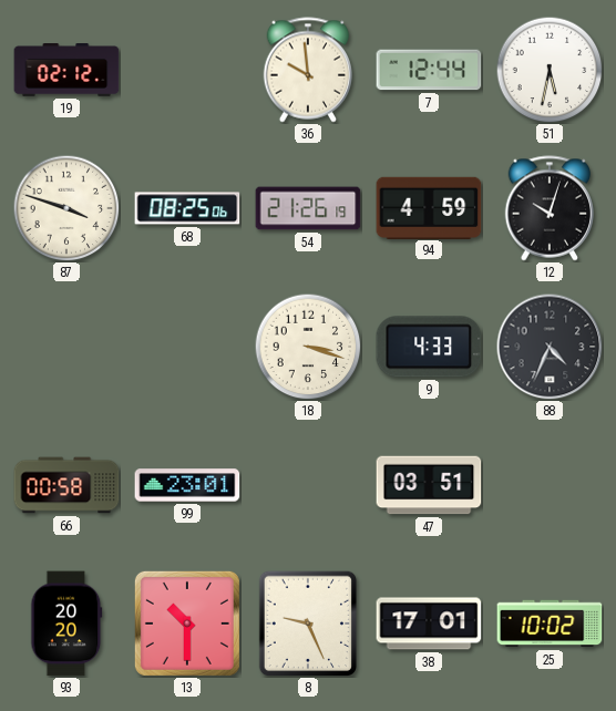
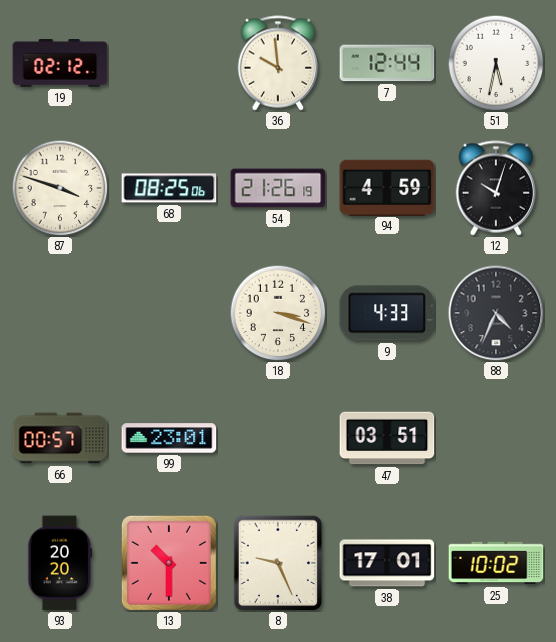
66: 00:58 -> 00:57 (60, 438)
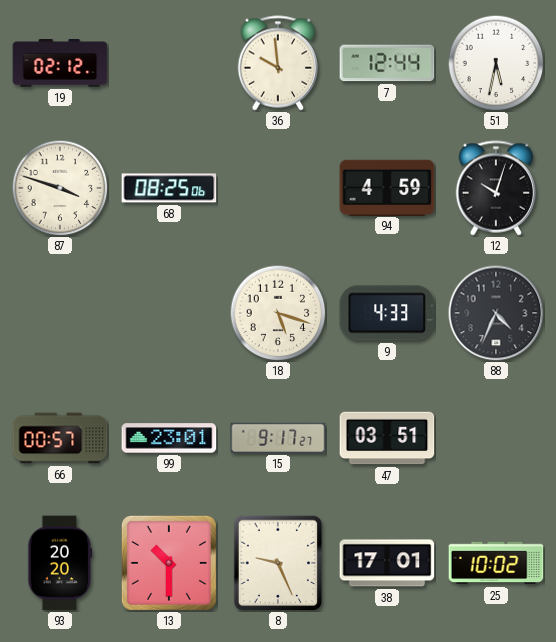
54: 21:26 -> none (278, 188)
18: 3:18 -> 5:18 (278, 313)
15: none -> 9:17 (278, 438)
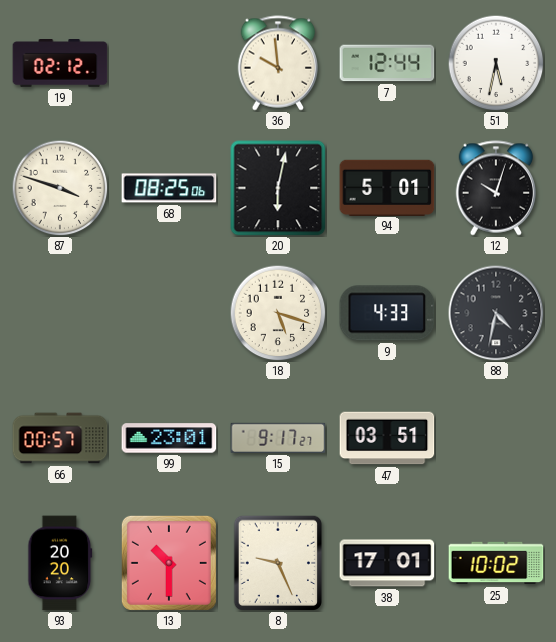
20: none -> 6:02 (278, 188)
94: 4:59 -> 5:01 (387, 187)
88: 4:34 -> 4:32 (496, 313)
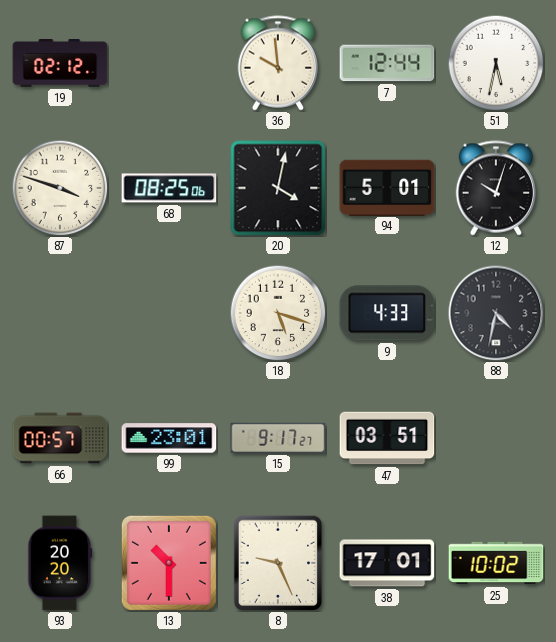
20: 6:02 -> 4:02 (278, 188)
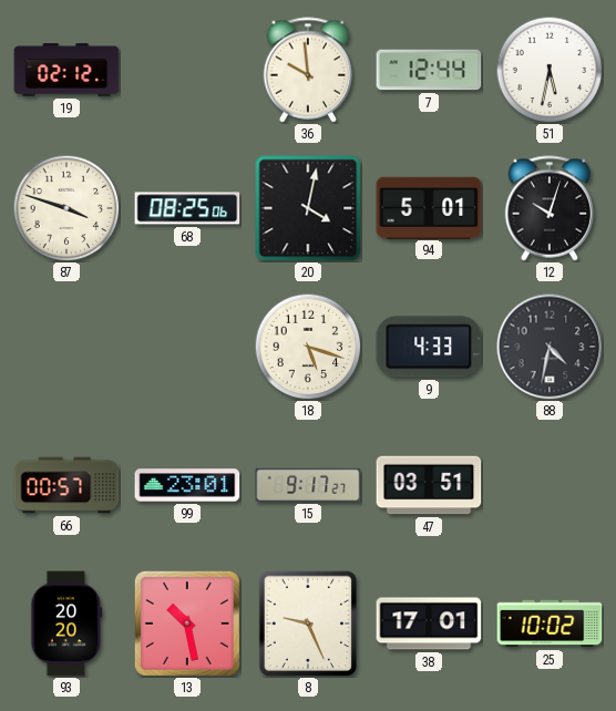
13: 10:30 -> 10:28 (187, 624)
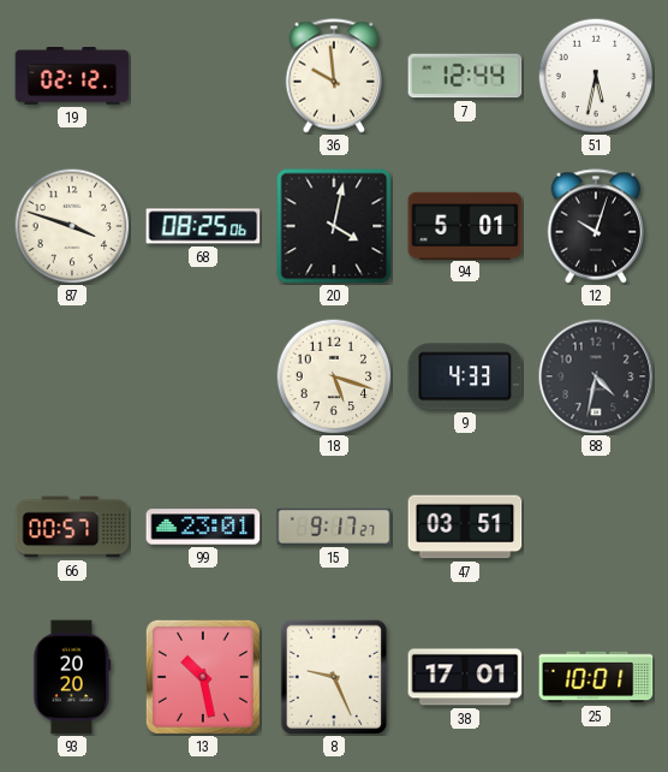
25: 10:02 -> 10:01 (596, 677)
